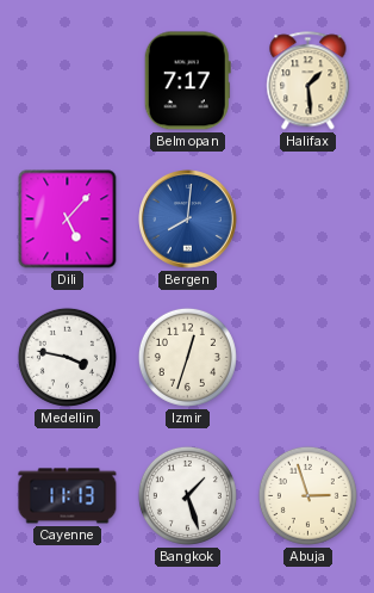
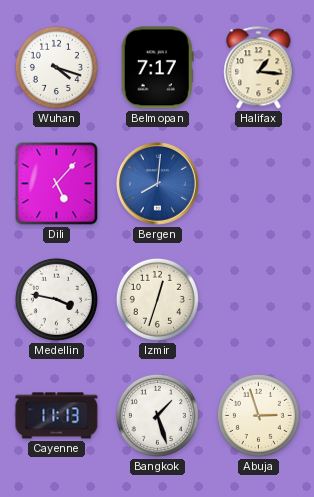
Wuhan: none -> 4:18 (56, 67)
Halifax: 1:29 -> 1:16 (259, 68)
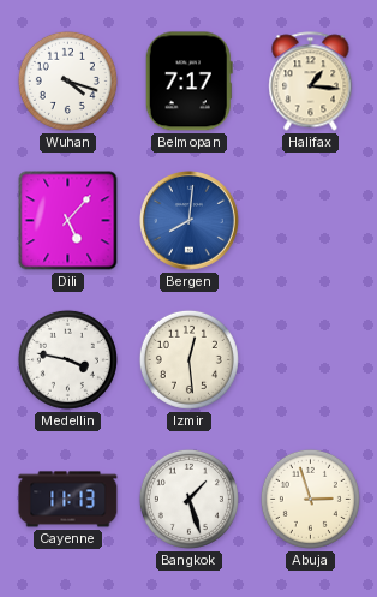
Izmir: 12:33 -> 12:29 (188, 359)
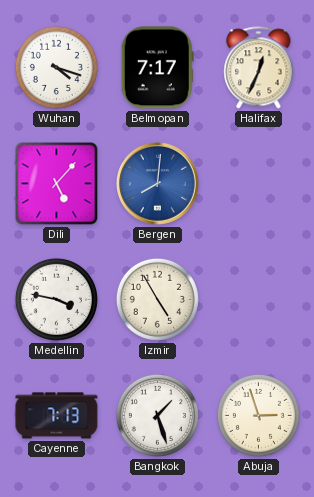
Halifax: 1:16 -> 12:34 (259, 68)
Izmir: 12:29 -> 4:55 (157, 299)
Cayenne: 11:13 -> 7:13 (57, 416)
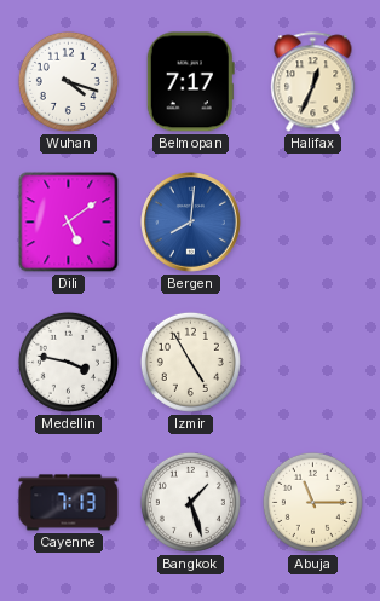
Dili: 5:07 -> 5:09 (69, 223)
Abuja: 2:57 -> 11:15 (312, 502)
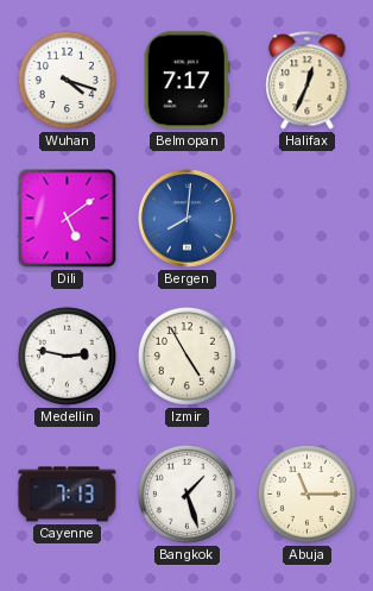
Medellin: 3:47 -> 2:47 (67, 356)
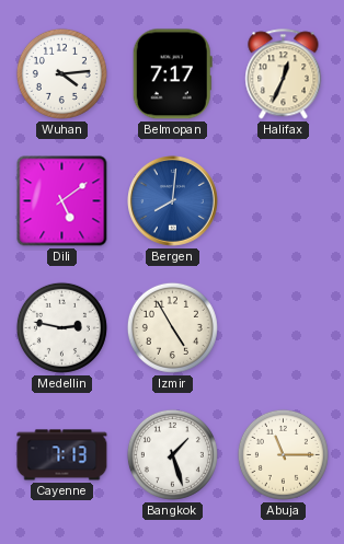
Wuhan: 4:18 -> 4:14 (61, 73)
